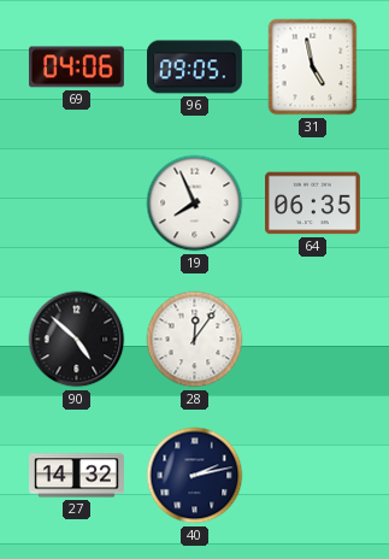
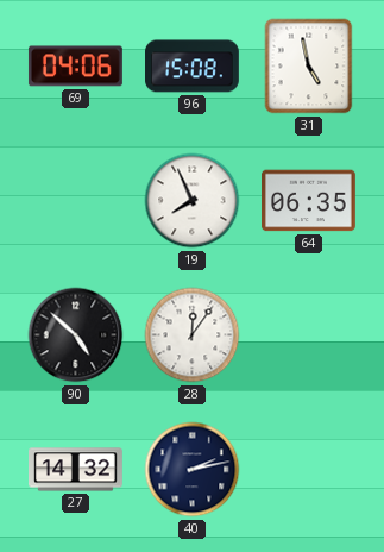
96: 09:05 -> 15:08 (193, 67)
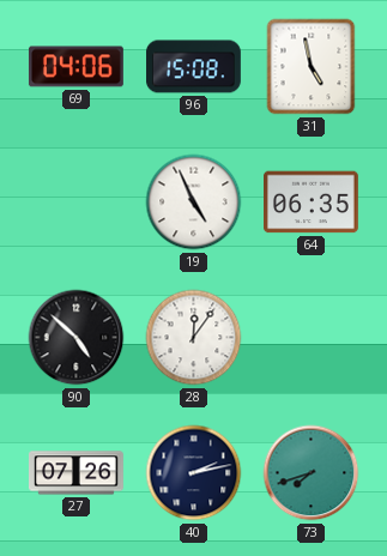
19: 7:56 -> 4:56 (194, 203)
27: 14:32 -> 07:26 (77, 473)
73: none -> 7:42 (312, 473)
